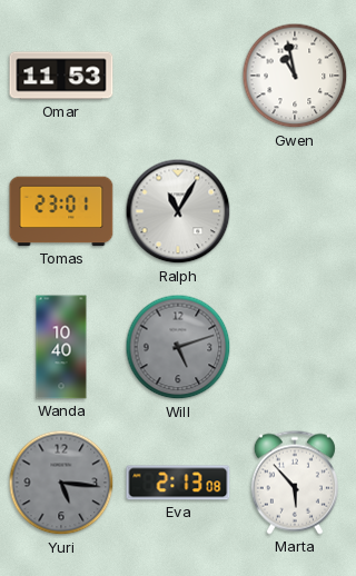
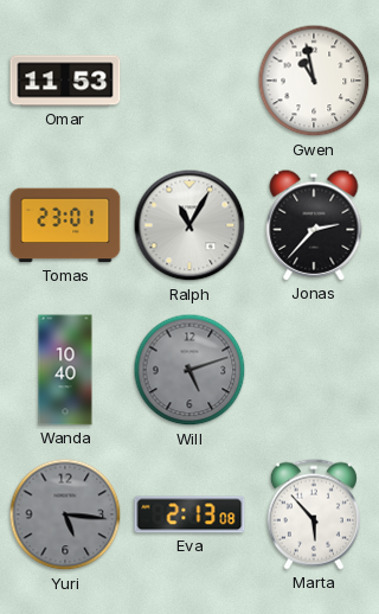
Jonas: none -> 2:37 (314, 225)
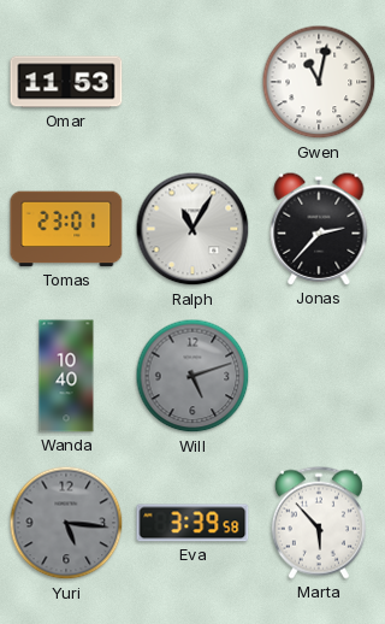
Gwen: 10:58 -> 11:02 (319, 82)
Eva: 2:13 -> 3:39 (192, 523)
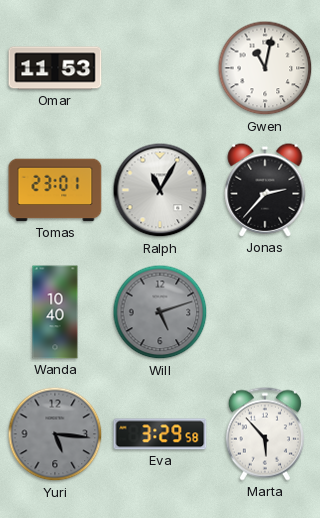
Eva: 3:39 -> 3:29 (160, 434)
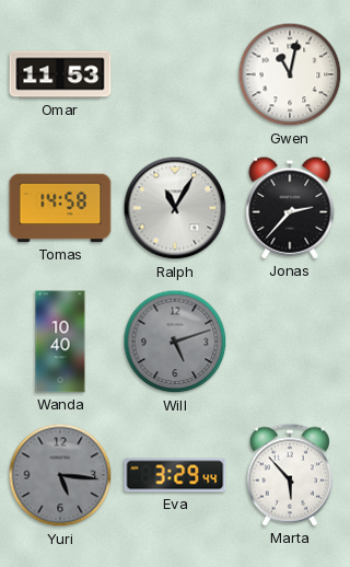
Tomas: 23:01 -> 14:58 (60, 208)
Eva: 3:29:58 -> 3:29:44 (175, 475)
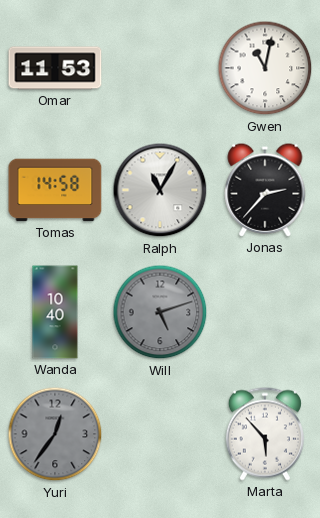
Yuri: 5:16 -> 12:36 (55, 434)
Eva: 3:29 -> none (175, 475)
